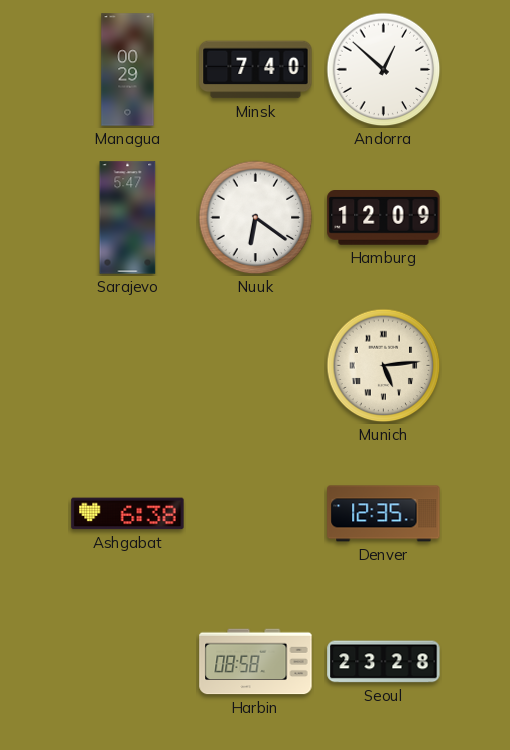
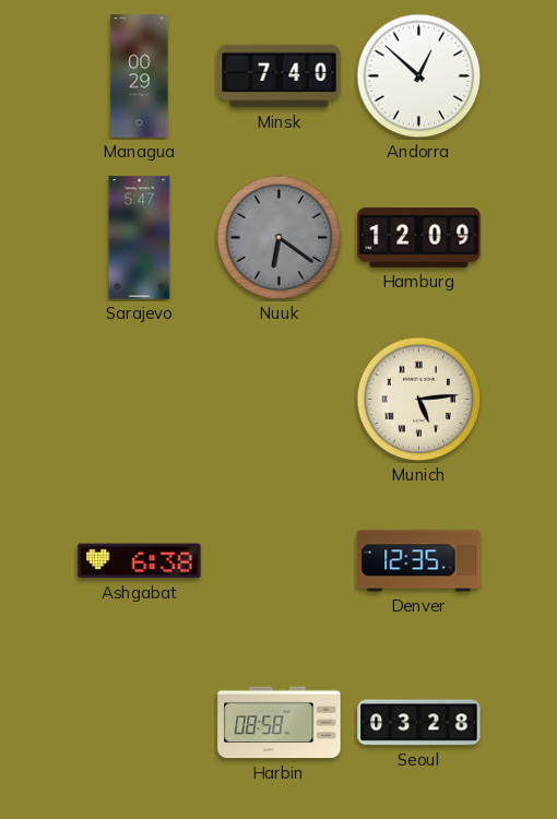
Nuuk dial: white -> grey (280, 238)
Seoul: 23:28 -> 03:28 (419, 723)
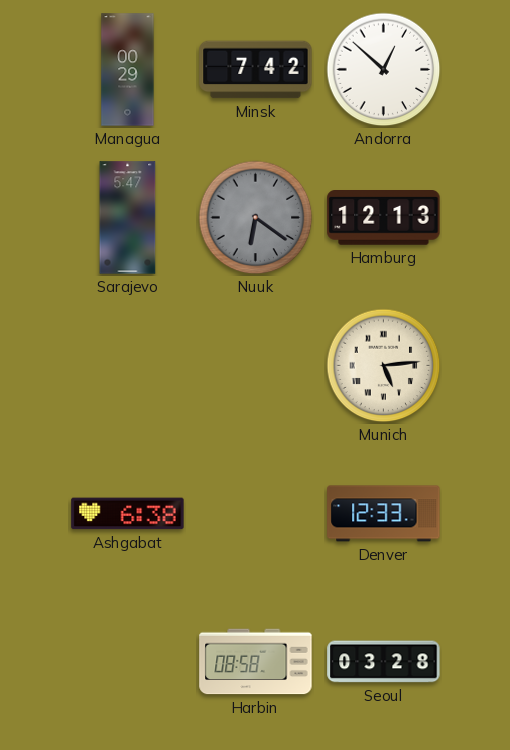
Minsk: 7:40 -> 7:42 (256, 70)
Hamburg: 12:09 -> 12:13 (384, 218)
Denver: 12:35 -> 12:33 (384, 514)
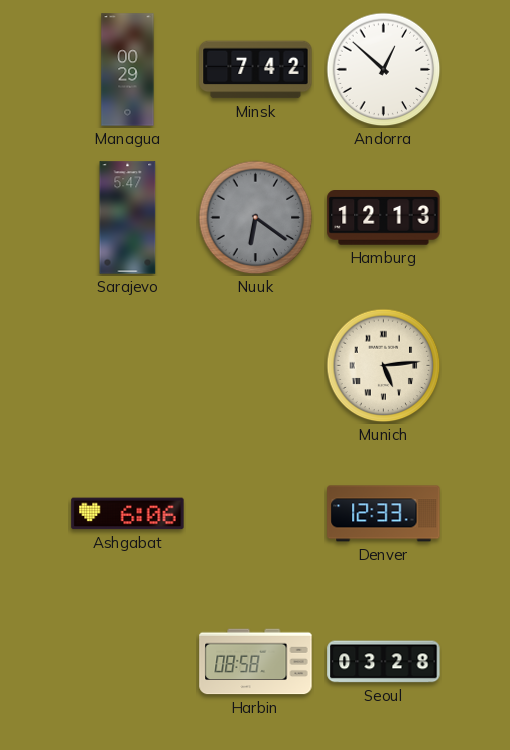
Ashgabat: 6:38 -> 6:06 (128, 514)
